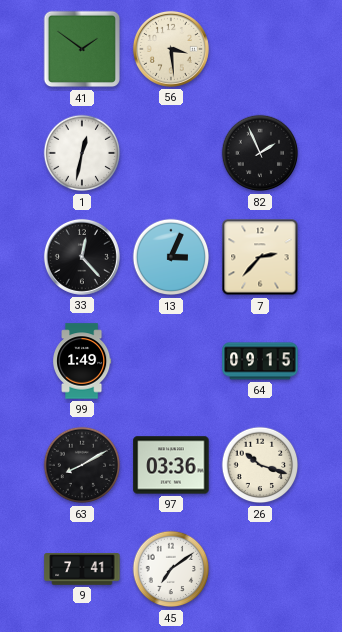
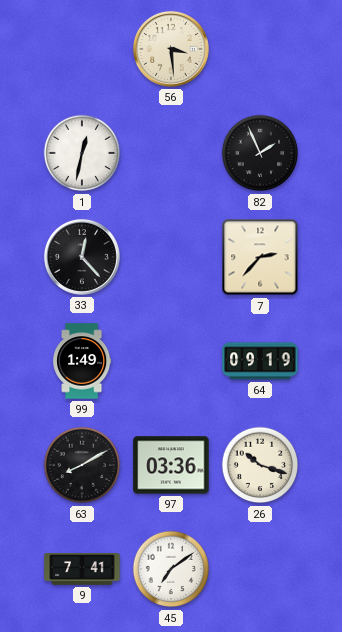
41: 1:51 -> none (82, 49)
13: 3:04 -> none (171, 257)
64: 09:15 -> 09:19 (260, 361)
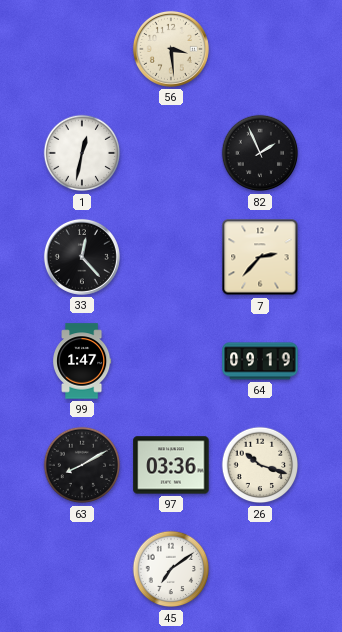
99: 1:49 -> 1:47 (83, 361)
9: 7:41 -> none (82, 569)
